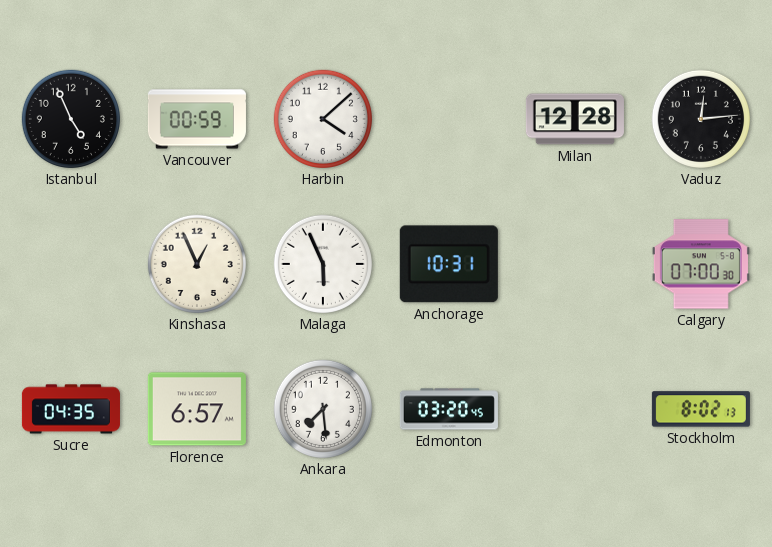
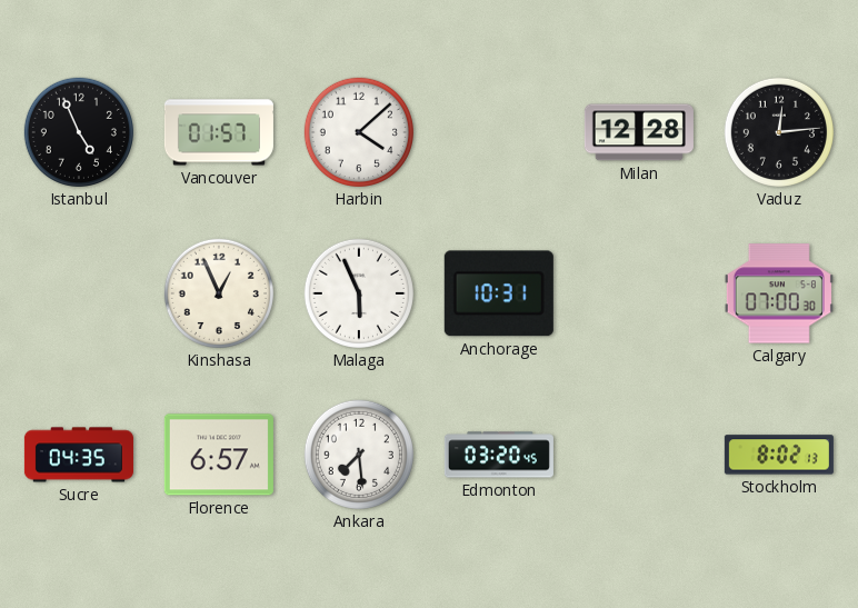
Vancouver: 00:59 -> 01:57 (219, 132)
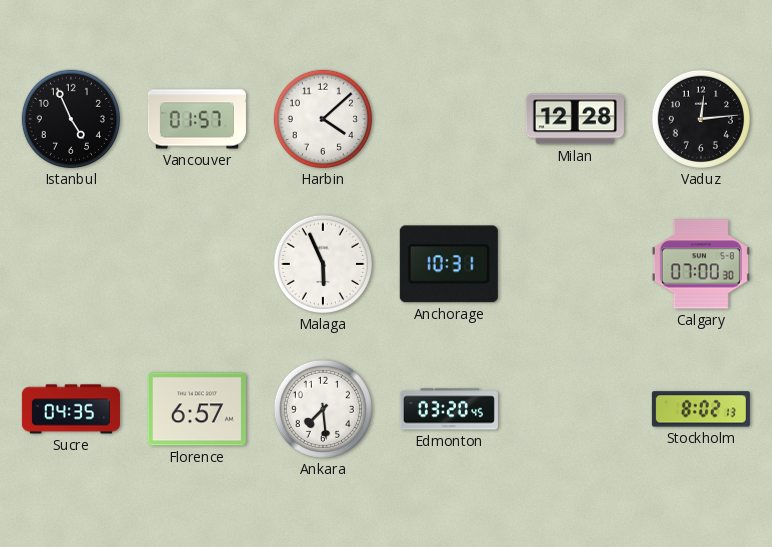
Kinshasa: 12:56 -> none (219, 293)
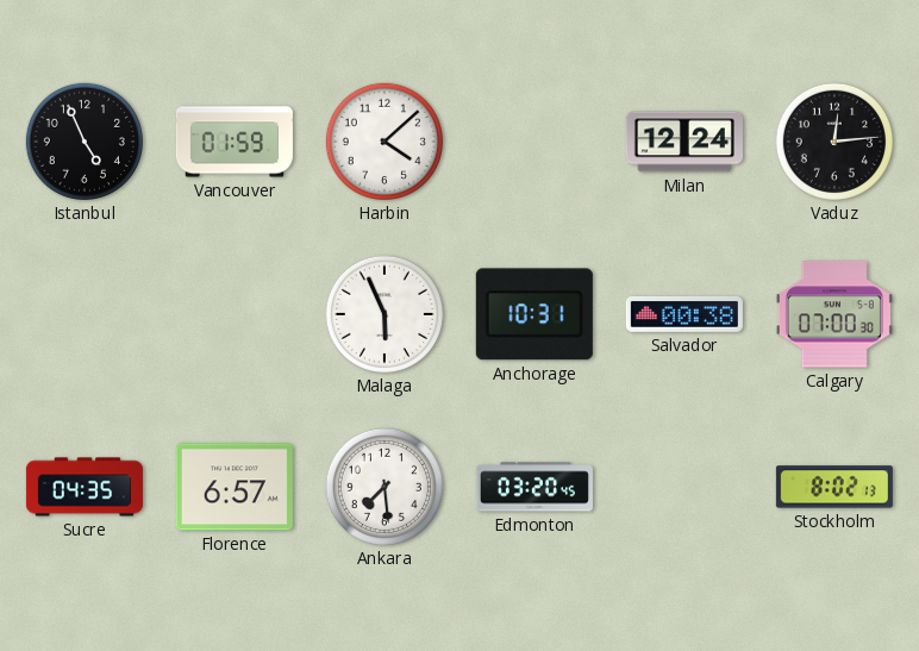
Vancouver: 01:57 -> 01:59 (235, 142)
Milan: 12:28 -> 12:24 (684, 142)
Salvador: none -> 00:38 (684, 315)
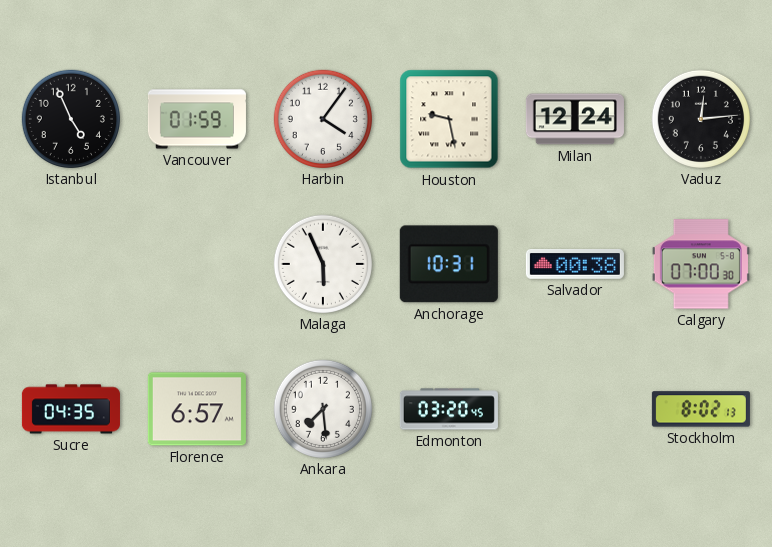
Harbin: 4:08 -> 4:06 (323, 119)
Houston: none -> 9:28 (449, 119)
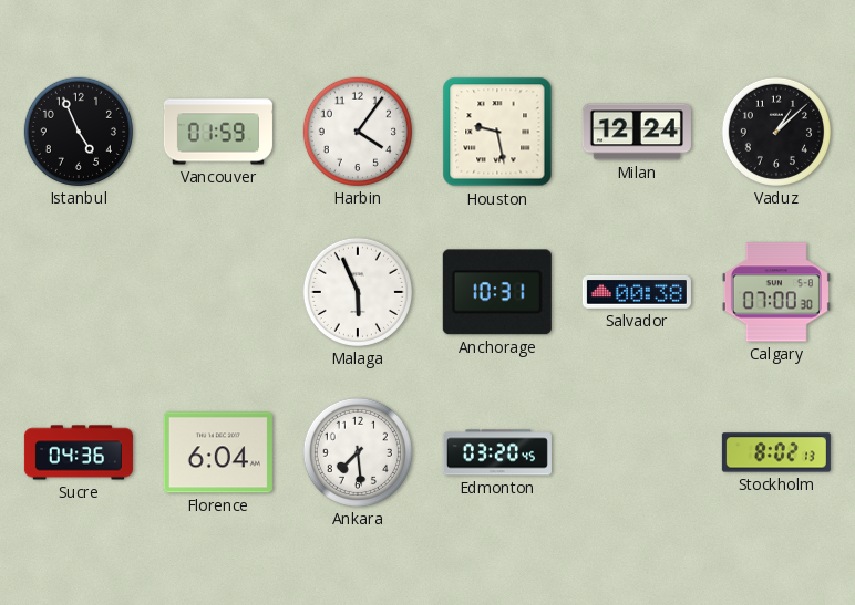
Vaduz: 12:14 -> 1:08 (776, 132)
Sucre: 04:35 -> 04:36 (79, 452)
Florence: 6:57 -> 6:04 (218, 452)
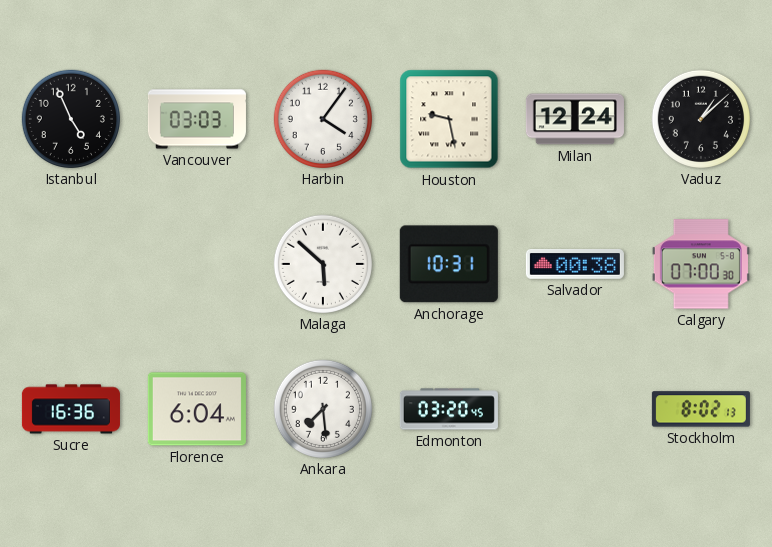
Vancouver: 01:59 -> 03:03 (197, 119)
Malaga: 5:56 -> 5:52 (323, 264)
Sucre: 04:36 -> 16:36 (71, 409)
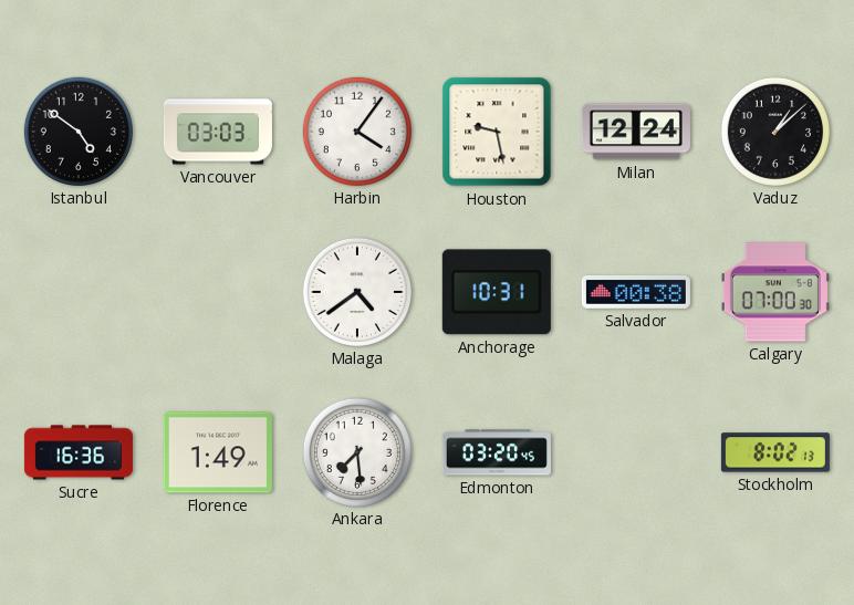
Istanbul: 4:56 -> 4:51 (79, 132)
Malaga: 5:52 -> 4:39 (357, 292)
Florence: 6:04 -> 1:49 (218, 452)
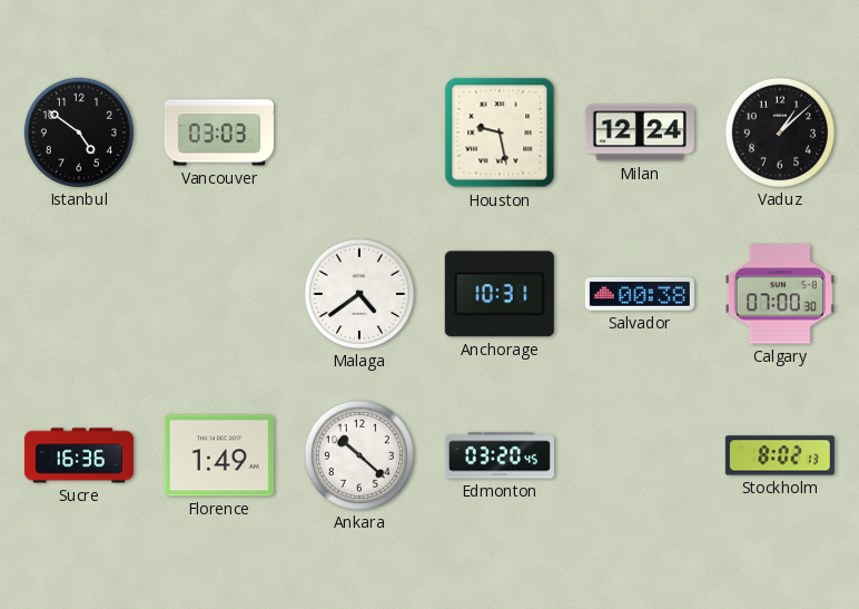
Harbin: 4:06 -> none (357, 132)
Ankara: 7:29 -> 10:22 (359, 455)
